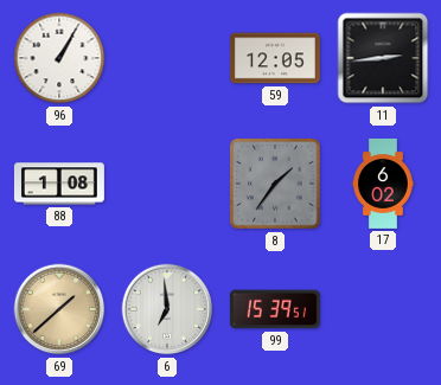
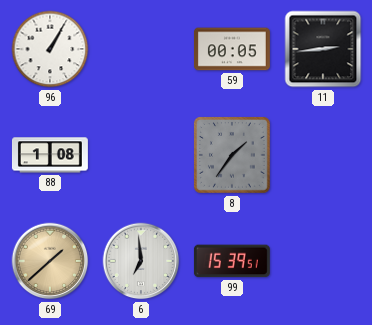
59: 12:05 -> 00:05 (232, 49)
17: 6:02 -> none (384, 184)
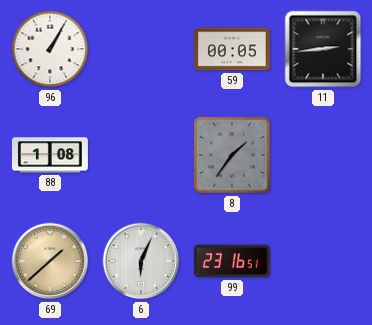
6: 6:59 -> 6:04 (141, 261)
99: 15:39 -> 23:16 (232, 261)
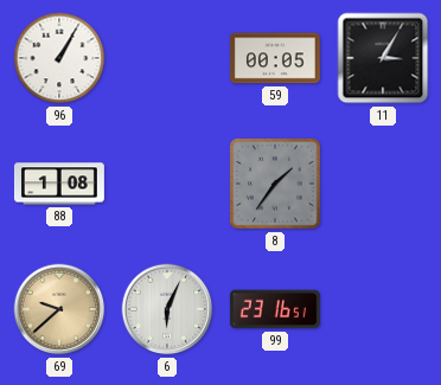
11: 2:44 -> 3:05 (383, 58)
69: 1:38 -> 9:38 (59, 309)
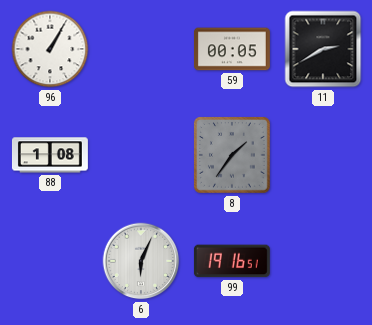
11: 3:05 -> 2:40 (323, 49)
69: 9:38 -> none (59, 309)
99: 23:16 -> 19:16 (232, 261)
